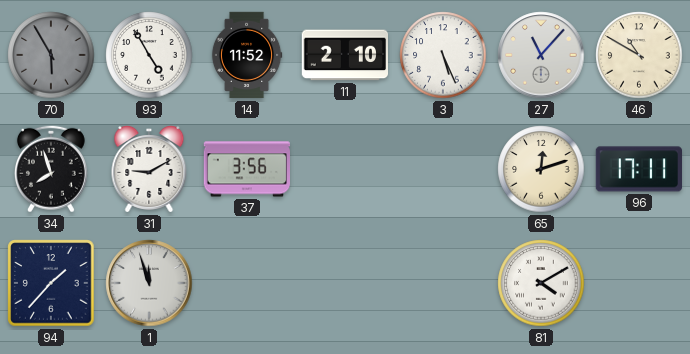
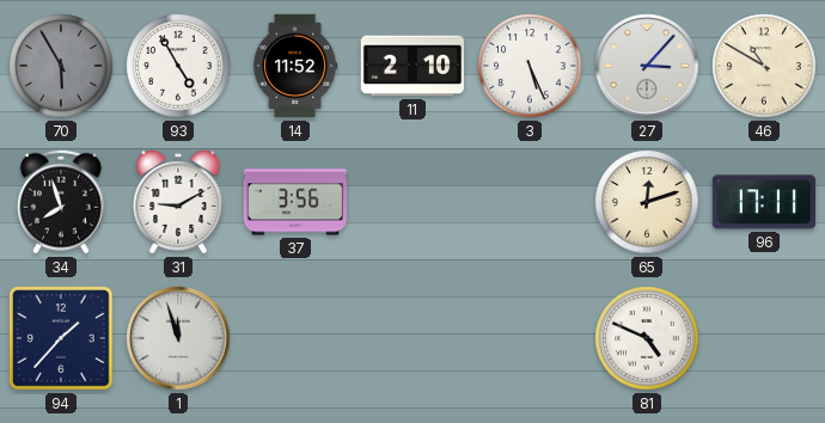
27: 11:07 -> 3:07 (647, 66)
81: 4:10 -> 4:49 (647, 338)
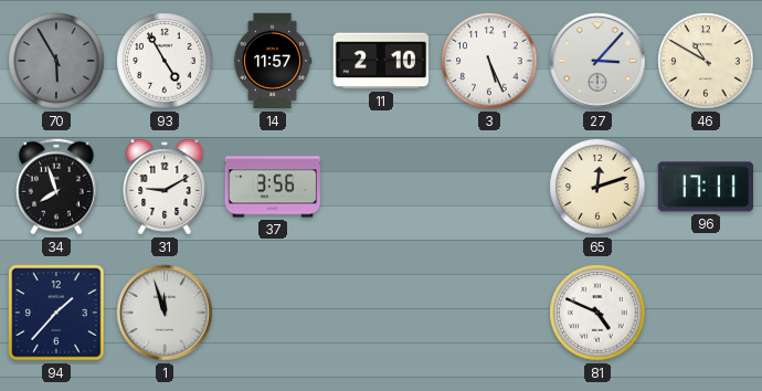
14: 11:52 -> 11:57 (273, 61)
